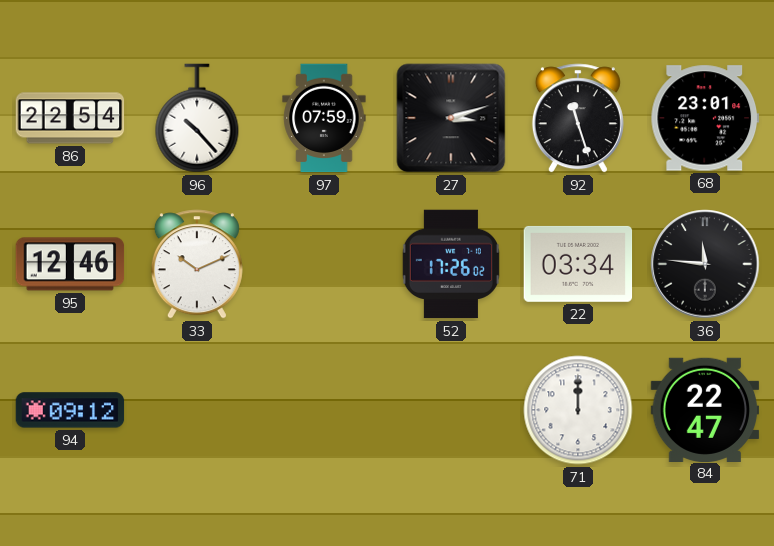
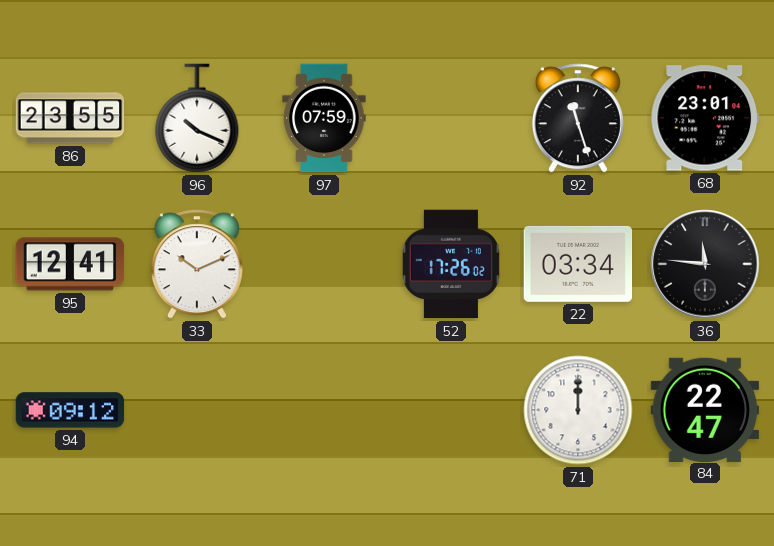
86: 22:54 -> 23:55 (70, 118)
96: 10:23 -> 10:19 (197, 118)
27: 3:12 -> none (451, 118)
95: 12:46 -> 12:41 (70, 264)
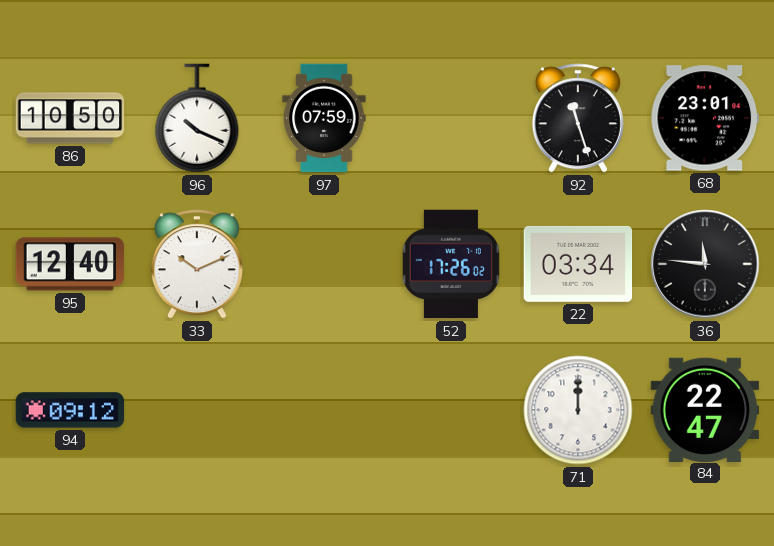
86: 23:55 -> 10:50 (70, 118)
95: 12:41 -> 12:40 (70, 264)
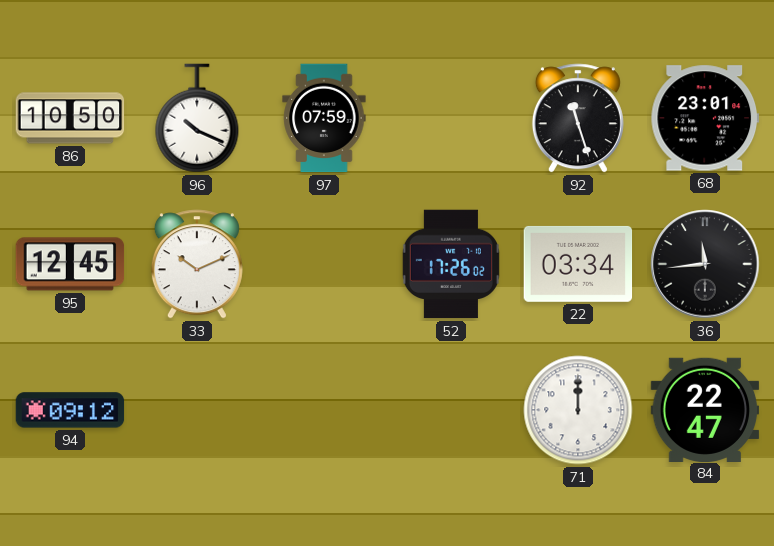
95: 12:40 -> 12:45 (70, 264)
36: 11:46 -> 11:44 (705, 264)
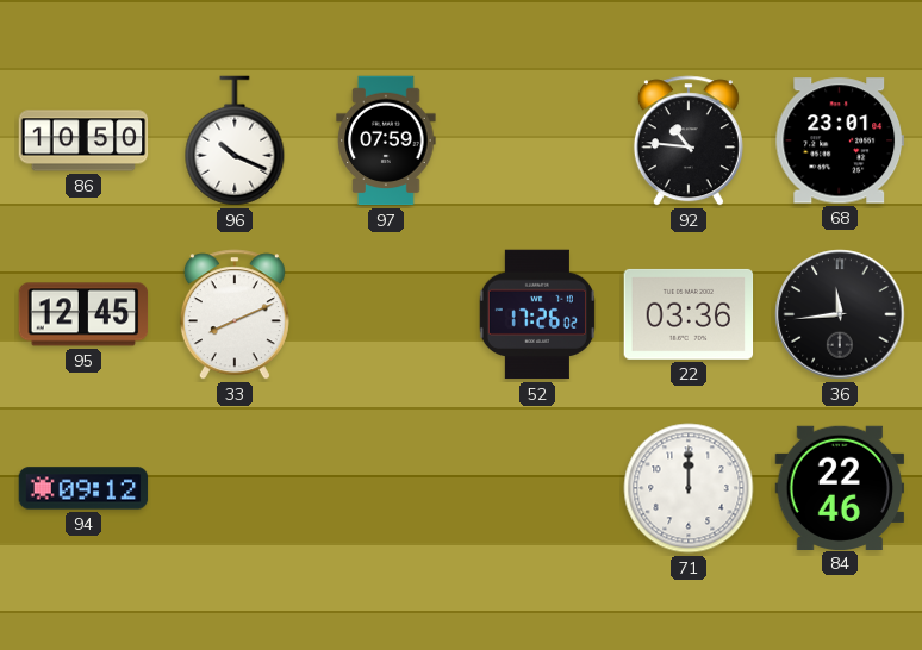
92: 11:27 -> 10:46 (689, 140)
33: 10:11 -> 8:11 (235, 314)
22: 03:34 -> 03:36 (689, 314)
84: 22:47 -> 22:46 (840, 487)
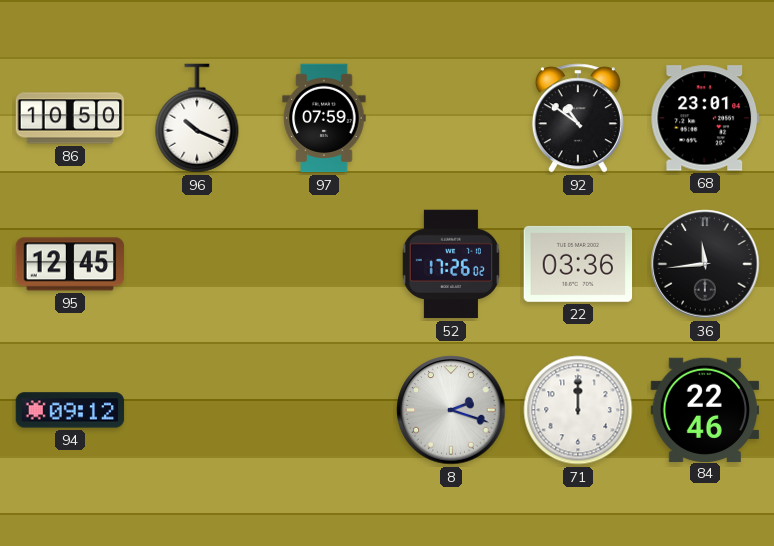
92: 10:46 -> 10:51 (578, 118)
33: 8:11 -> none (235, 314)
8: none -> 2:18 (451, 410)
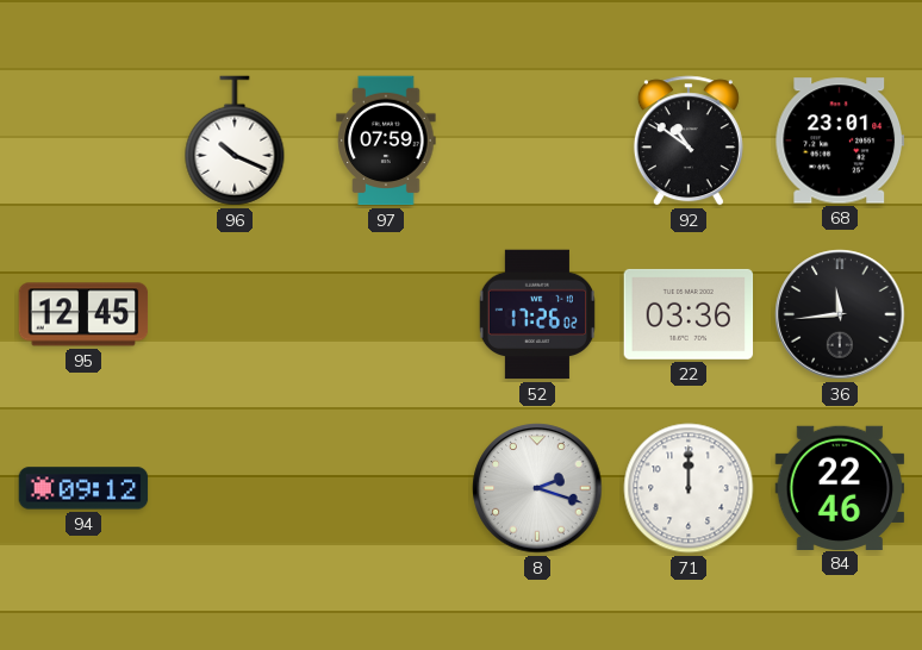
86: 10:50 -> none (70, 118)
